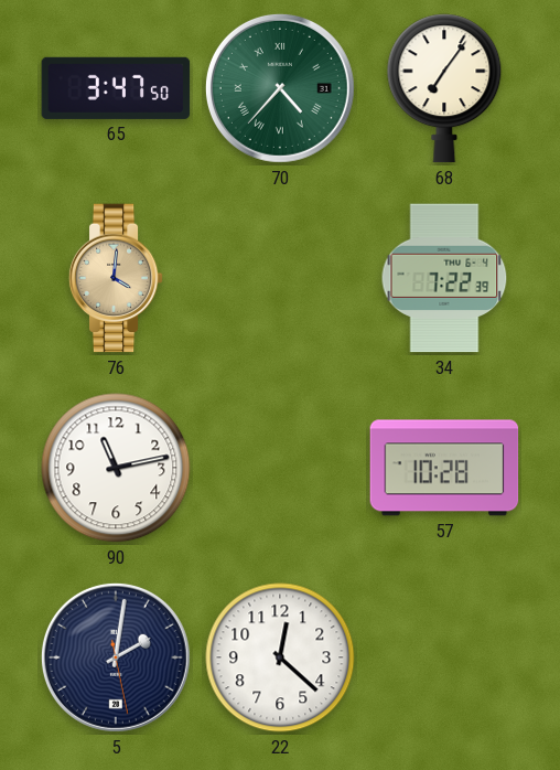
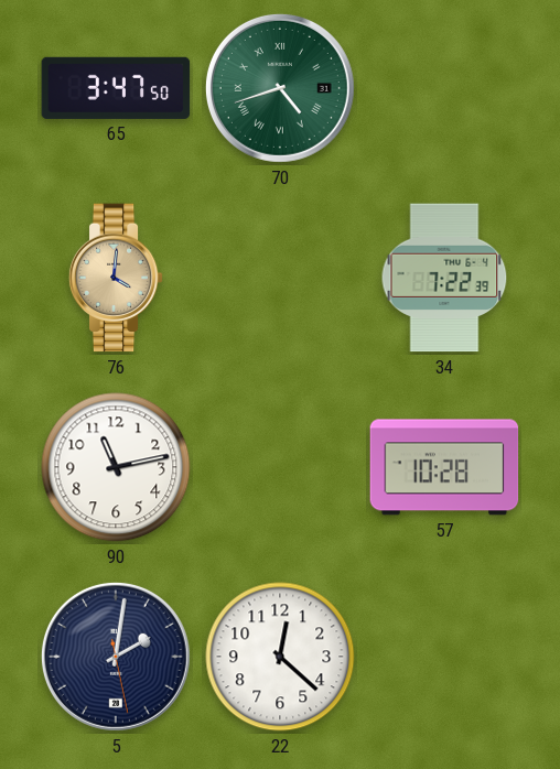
70: 4:37 -> 4:42 (280, 88)
68: 7:06 -> none (444, 88)
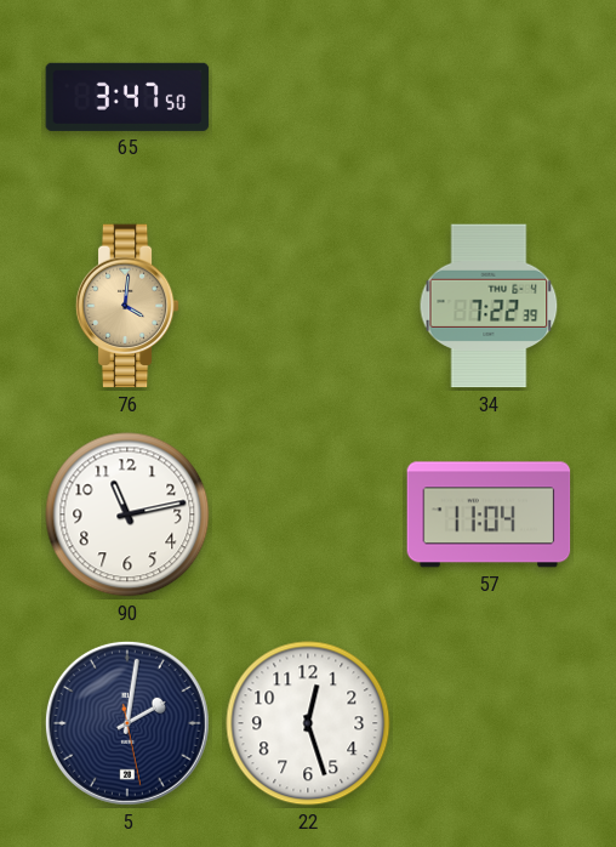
70: 4:42 -> none (280, 88)
57: 10:28 -> 11:04 (489, 515)
22: 12:22 -> 12:27 (308, 723)
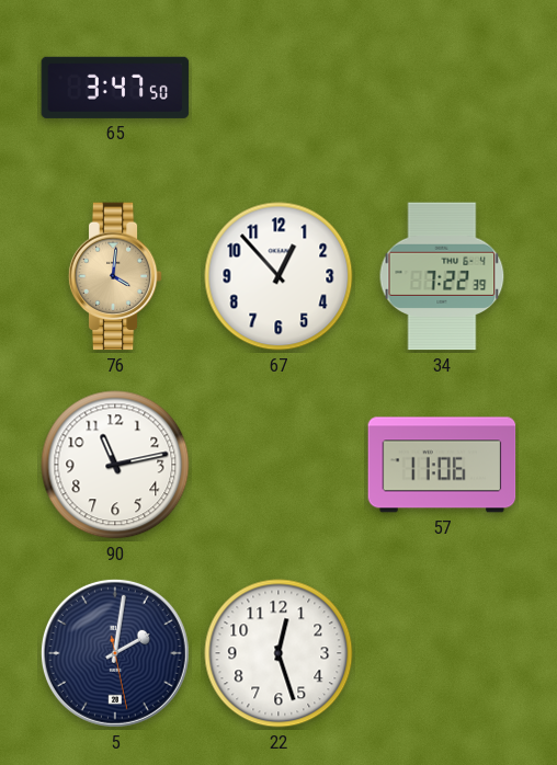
67: none -> 12:53 (278, 276)
57: 11:04 -> 11:06 (442, 465)
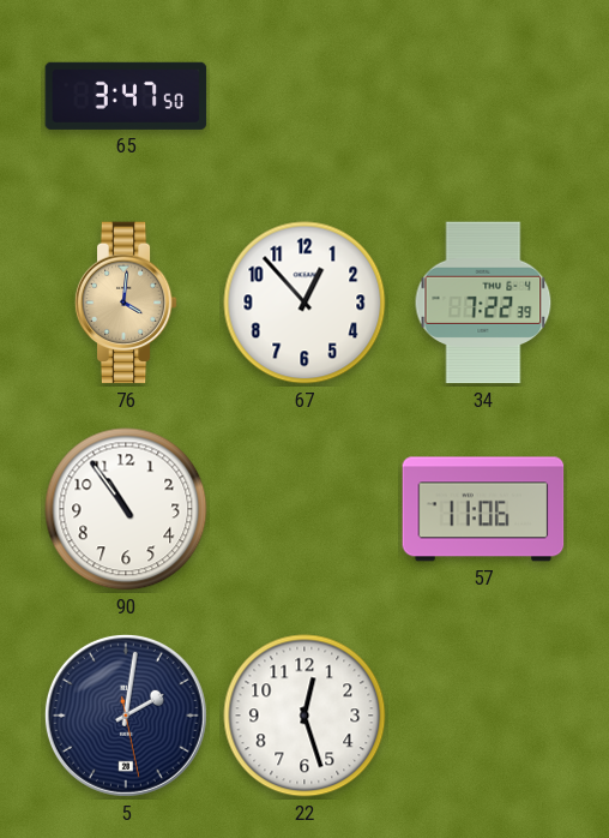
90: 11:13 -> 10:54 (126, 509)
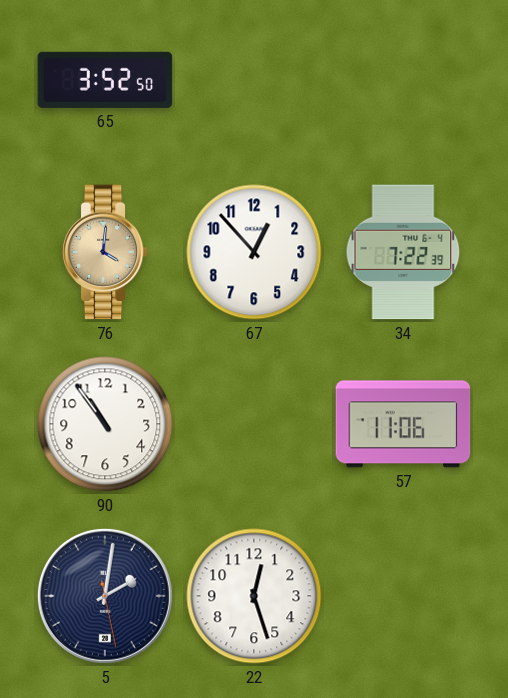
65: 3:47 -> 3:52 (105, 80)
